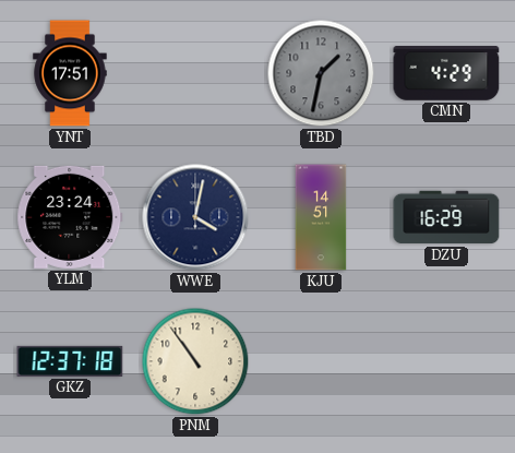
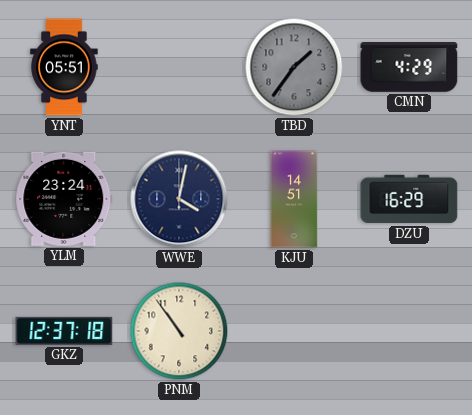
YNT: 17:51 -> 05:51 (64, 67)
TBD: 1:32 -> 1:36 (294, 67)
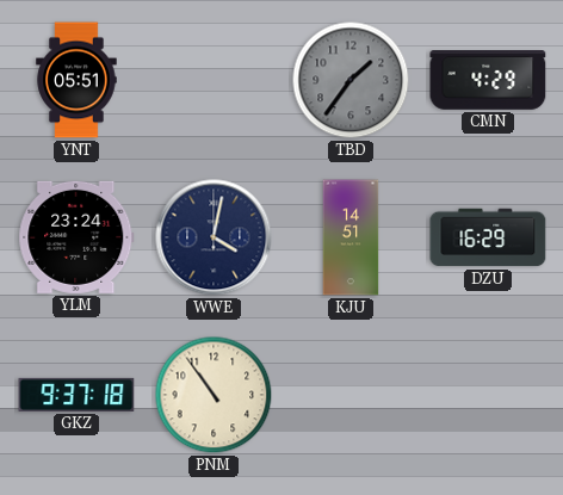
GKZ: 12:37 -> 9:37 (76, 395)
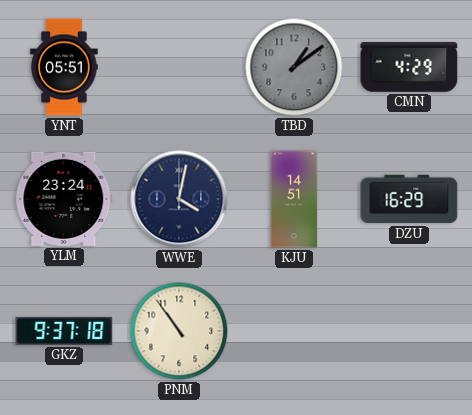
TBD: 1:36 -> 1:09 (294, 67)
